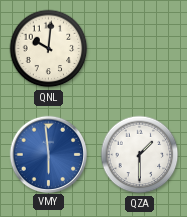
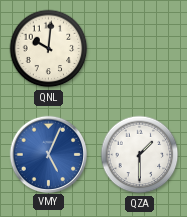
VMY: 5:59 -> 5:04 (49, 154)
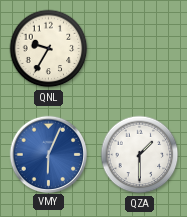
QNL: 10:01 -> 9:35 (49, 49)
VMY: 5:04 -> 6:04 (49, 154)
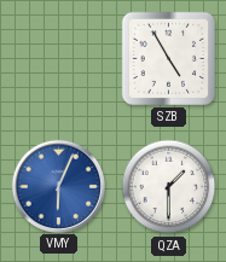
QNL: 9:35 -> none (49, 49)
SZB: none -> 4:55 (168, 58)
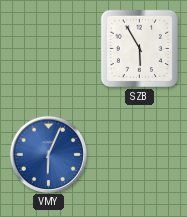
SZB: 4:55 -> 5:55 (139, 48)
QZA: 1:30 -> none (169, 187)
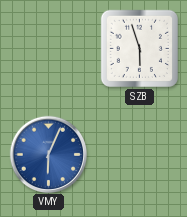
SZB: 5:55 -> 5:57 (139, 48)
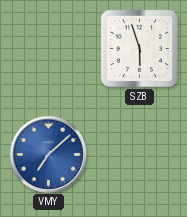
VMY: 6:04 -> 7:08 (49, 154)
